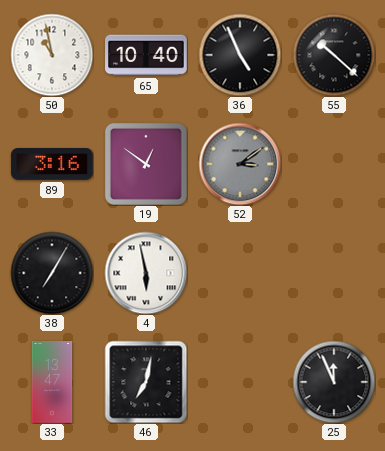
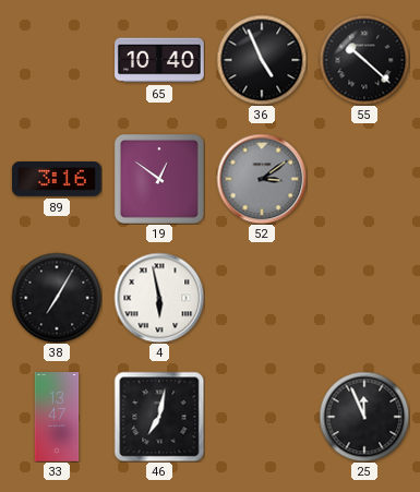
50: 10:58 -> none (52, 55)
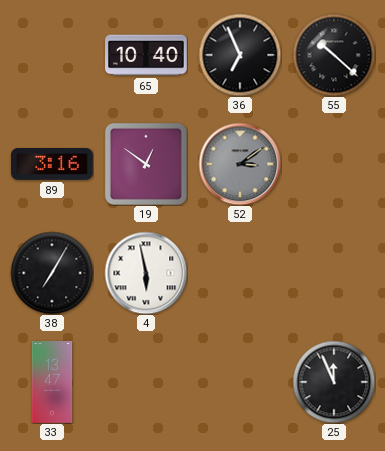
36: 4:56 -> 6:56 (240, 55)
46: 7:02 -> none (159, 417)
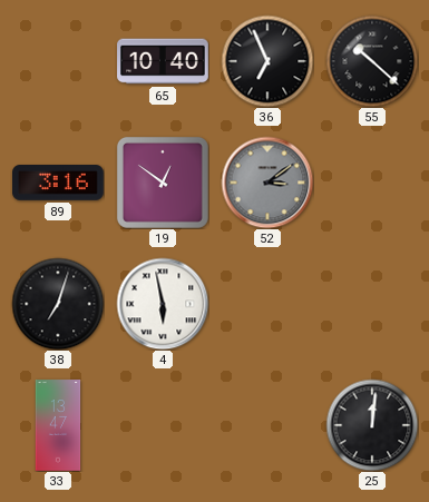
38: 7:05 -> 7:03 (58, 304)
25: 11:56 -> 12:01 (372, 425)
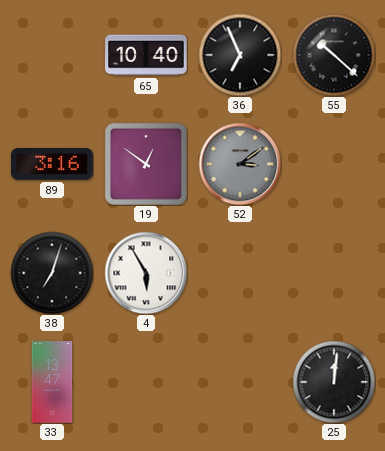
4: 5:58 -> 5:55 (146, 273)
